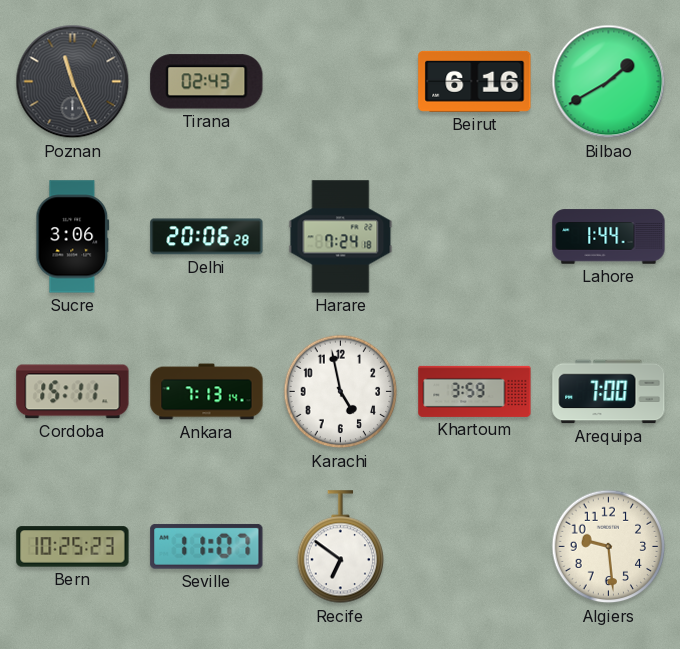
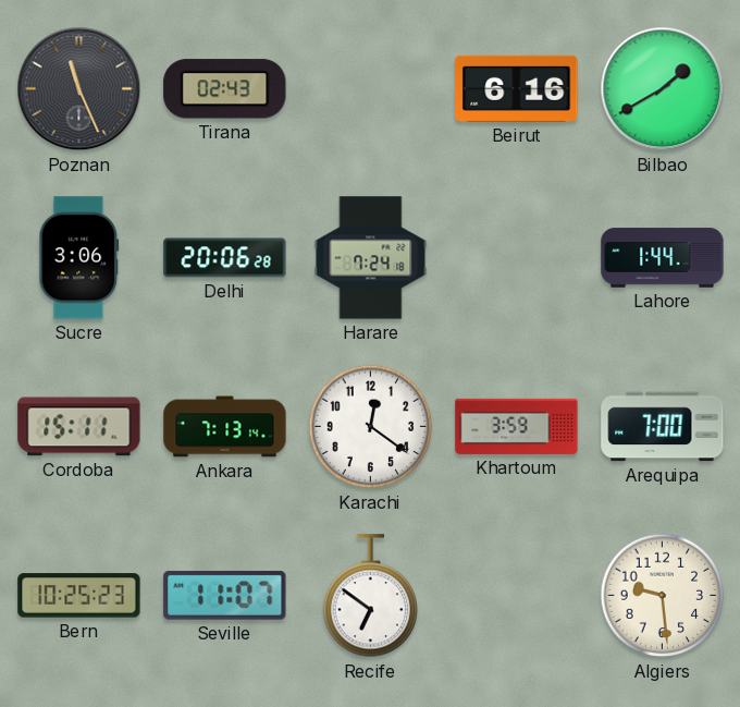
Karachi: 4:58 -> 12:21 (371, 427)
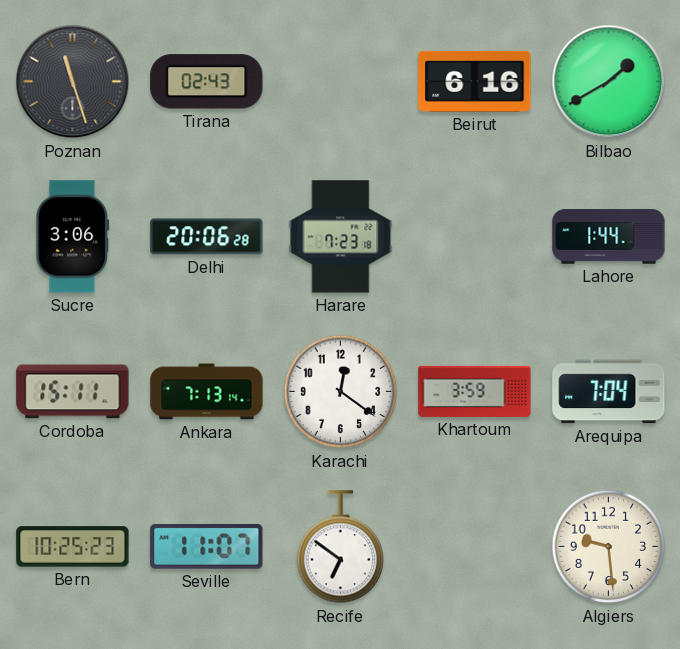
Poznan: 11:26 -> 11:27 (73, 82)
Harare: 7:24 -> 7:23 (341, 237)
Arequipa: 7:00 -> 7:04 (609, 392)
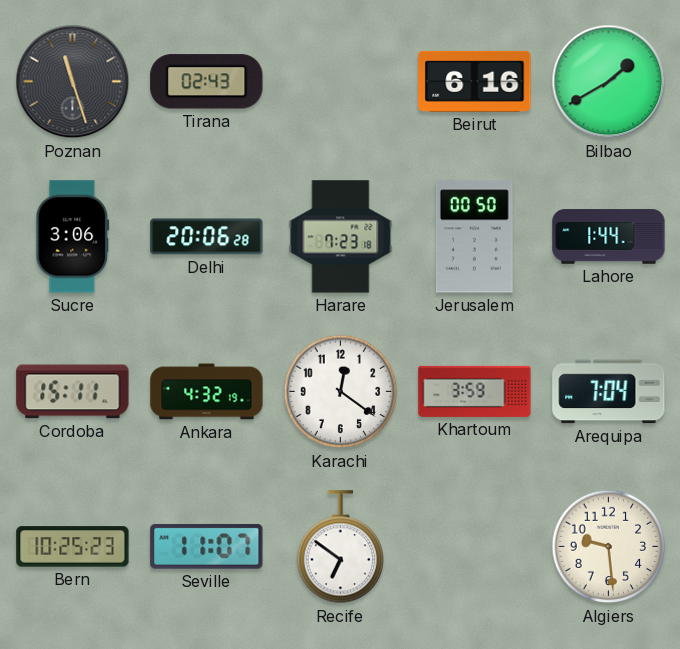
Jerusalem: none -> 00:50 (474, 237)
Ankara: 7:13 -> 4:32 (207, 392)
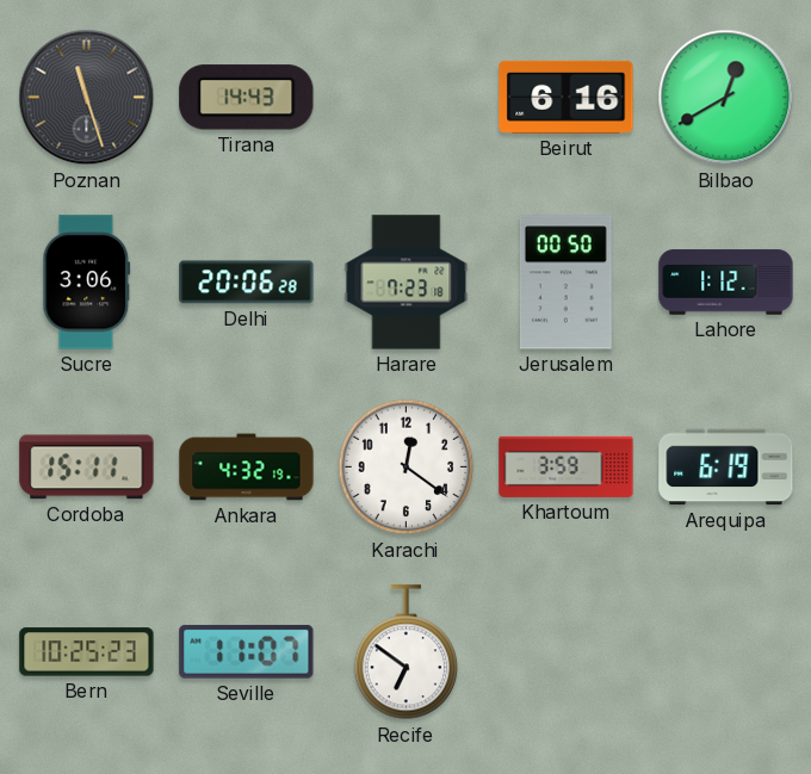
Tirana: 02:43 -> 14:43 (247, 98)
Bilbao: 1:40 -> 12:40 (726, 98)
Lahore: 1:44 -> 1:12 (726, 283)
Arequipa: 7:04 -> 6:19 (726, 468)
Algiers: 9:29 -> none (609, 547)
